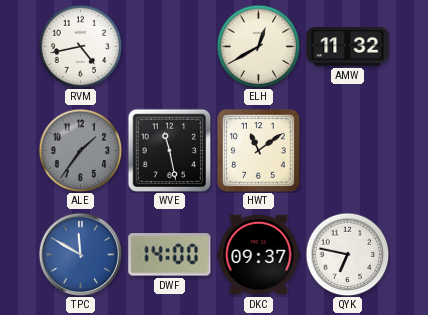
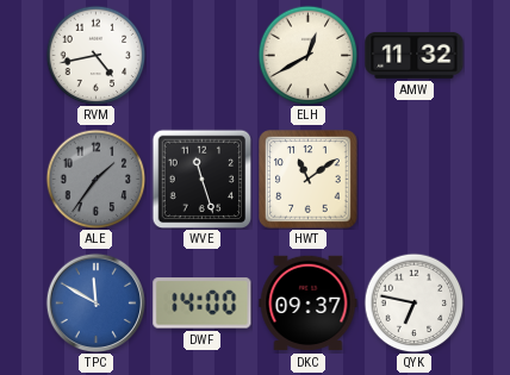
WVE: 11:28 -> 11:27 (201, 179)
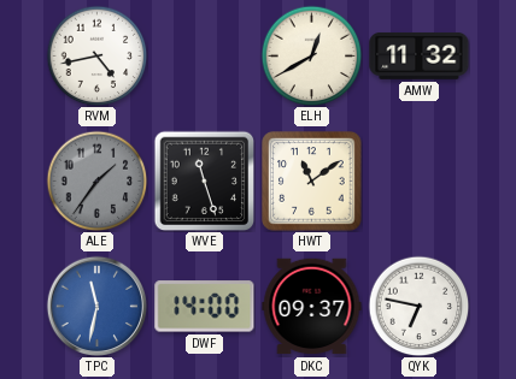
TPC: 11:50 -> 11:32 (96, 306)
